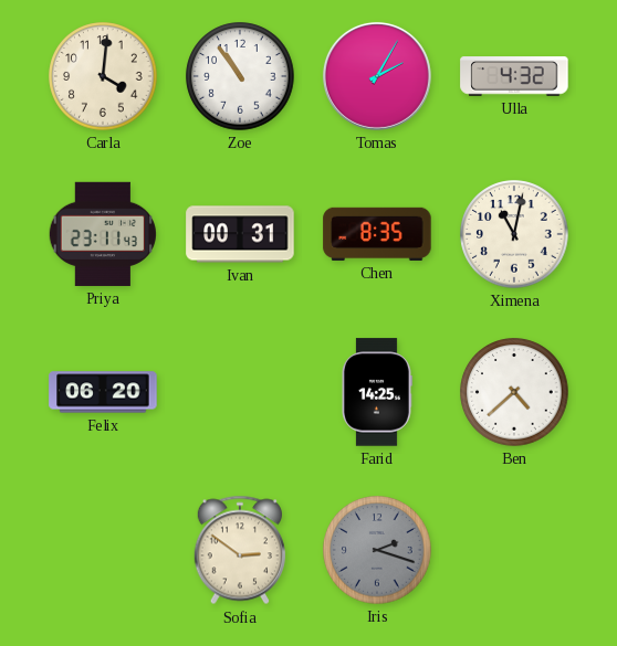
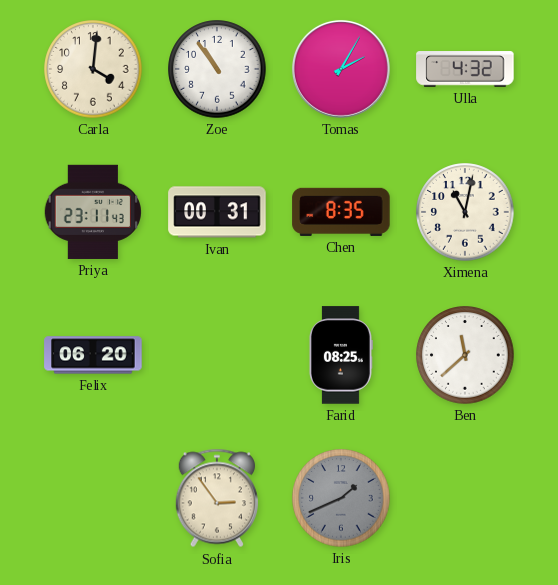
Farid: 14:25 -> 08:25 (340, 355)
Ben: 4:38 -> 11:38 (465, 355)
Sofia: 2:51 -> 2:54 (217, 498)
Iris: 2:18 -> 1:41 (341, 498)
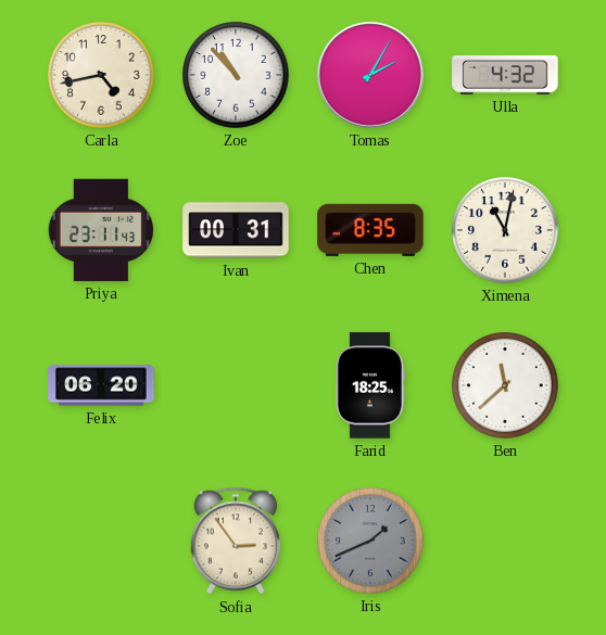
Carla: 4:01 -> 4:43 (101, 75)
Zoe: 10:54 -> 10:53 (236, 75)
Farid: 08:25 -> 18:25 (369, 385)
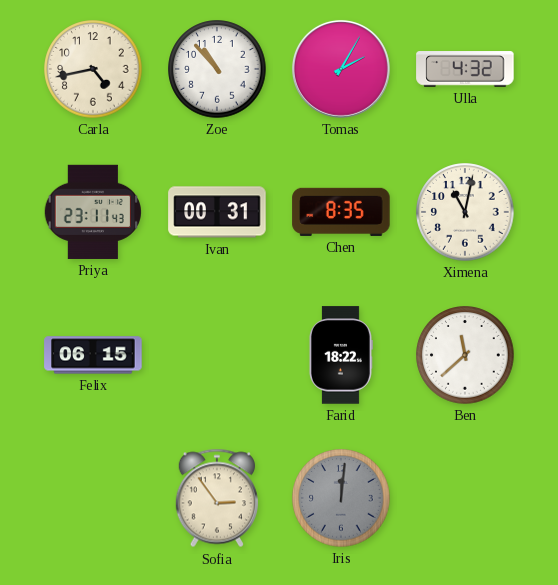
Felix: 06:20 -> 06:15 (93, 355)
Farid: 18:25 -> 18:22 (340, 355)
Iris: 1:41 -> 12:01 (341, 498)
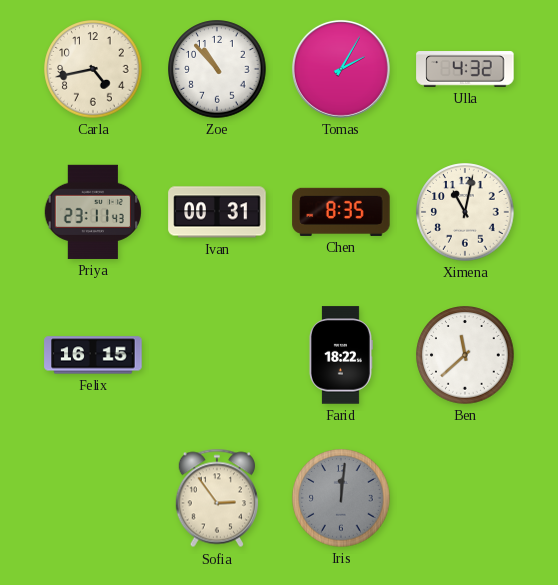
Felix: 06:15 -> 16:15 (93, 355)
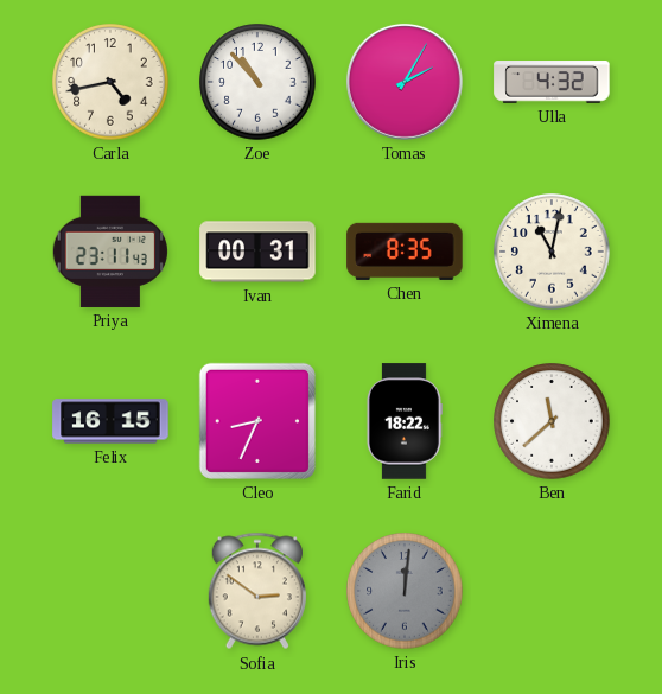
Cleo: none -> 8:34 (257, 421)
Sofia: 2:54 -> 2:51 (257, 591)
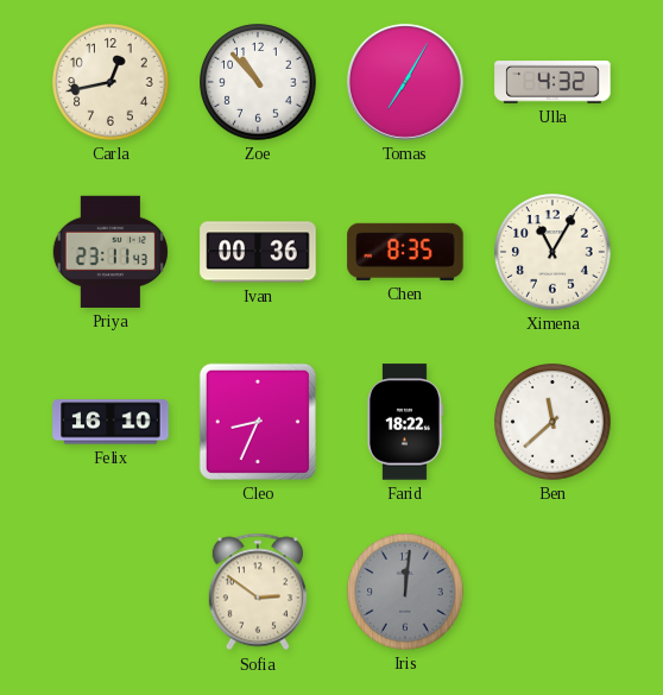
Carla: 4:43 -> 12:43 (110, 82)
Tomas: 2:05 -> 7:05 (405, 82)
Ivan: 00:31 -> 00:36 (258, 252)
Ximena: 11:02 -> 11:05 (552, 252)
Felix: 16:15 -> 16:10 (110, 422)
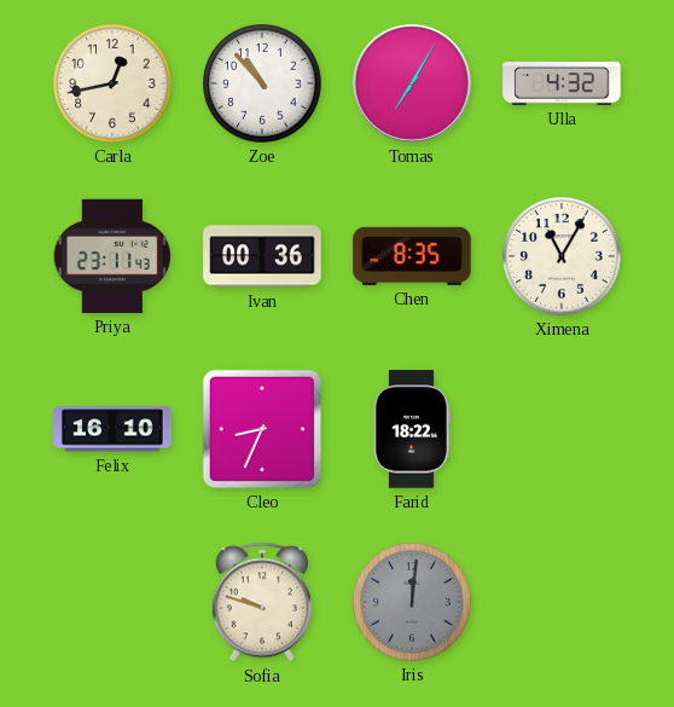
Ben: 11:38 -> none (552, 422)
Sofia: 2:51 -> 9:48 (262, 602)
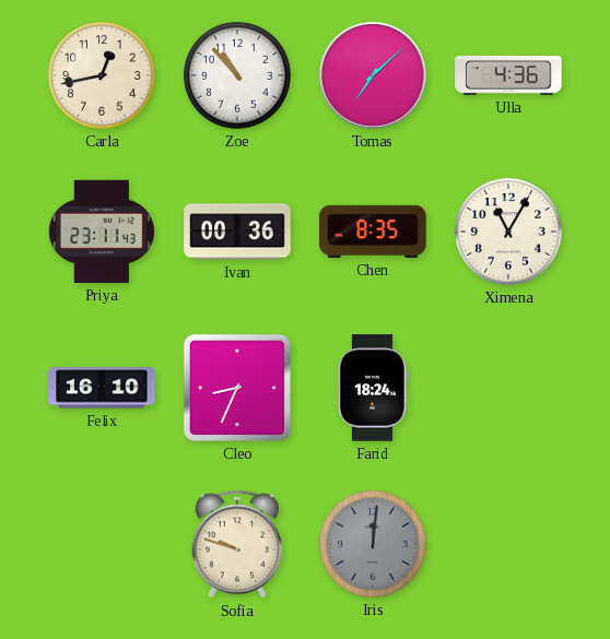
Tomas: 7:05 -> 7:08 (373, 75)
Ulla: 4:32 -> 4:36 (508, 75)
Farid: 18:22 -> 18:24 (372, 388)
